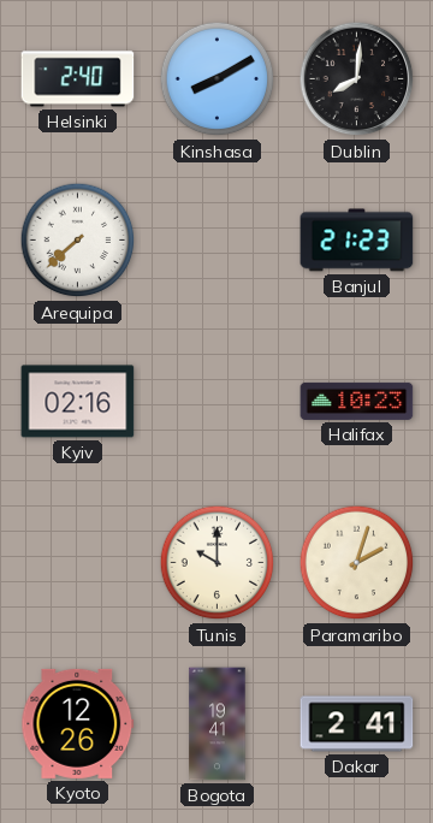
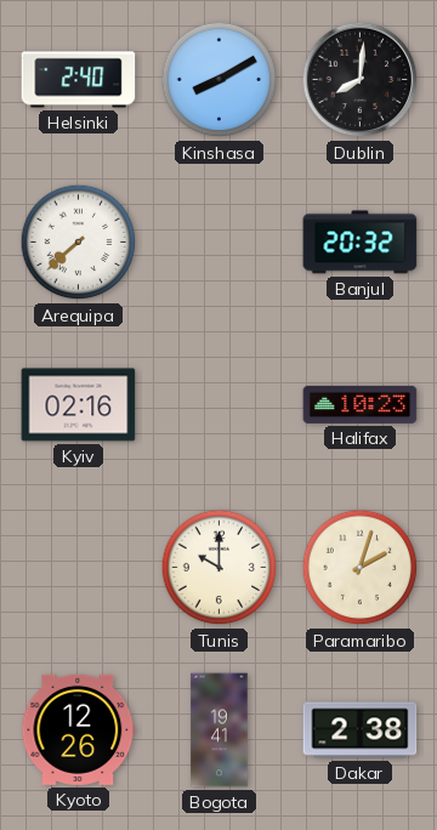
Banjul: 21:23 -> 20:32 (361, 243)
Dakar: 2:41 -> 2:38 (361, 730)
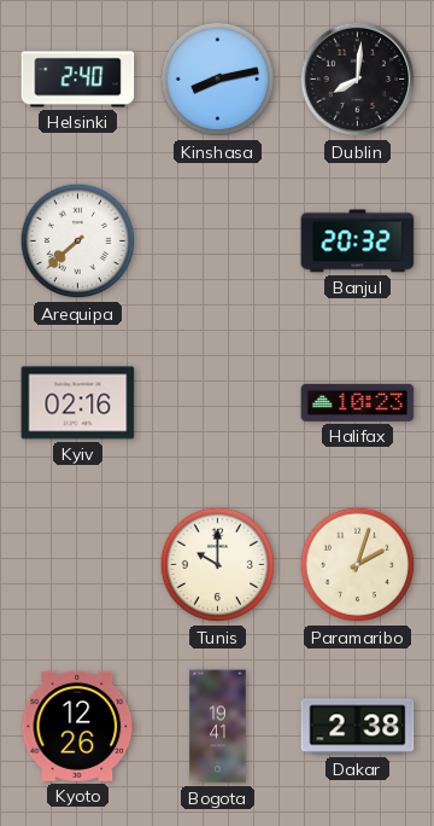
Kinshasa: 8:10 -> 8:13 (218, 80)
